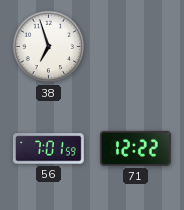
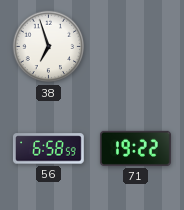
56: 7:01 -> 6:58 (48, 149)
71: 12:22 -> 19:22 (135, 148)
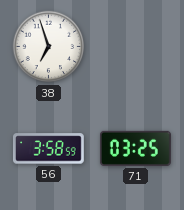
56: 6:58 -> 3:58 (48, 149)
71: 19:22 -> 03:25 (135, 148)
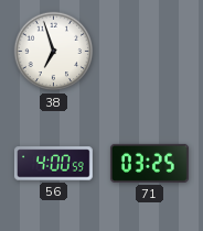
56: 3:58 -> 4:00 (53, 164)
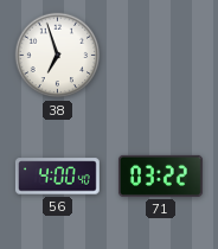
56: 4:00:59 -> 4:00:40 (57, 177)
71: 03:25 -> 03:22 (160, 175)
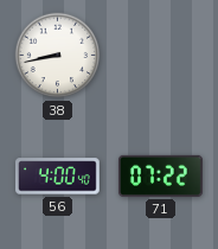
38: 6:57 -> 8:43 (58, 56)
71: 03:22 -> 07:22 (160, 175)
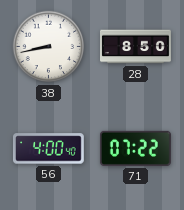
28: none -> 8:50 (136, 47)
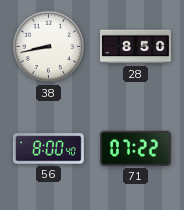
56: 4:00 -> 8:00 (48, 149)
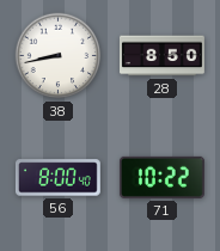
71: 07:22 -> 10:22 (161, 177)
